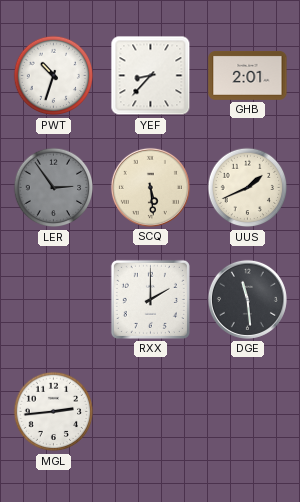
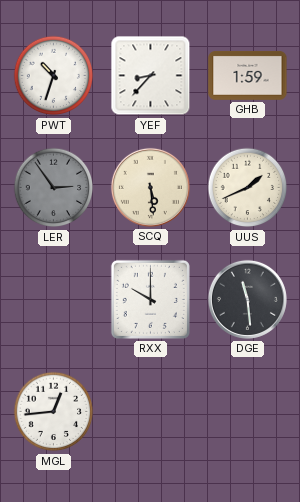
GHB: 2:01 -> 1:59 (248, 76)
RXX: 2:00 -> 10:00 (150, 299)
MGL: 2:44 -> 12:44 (54, 412)
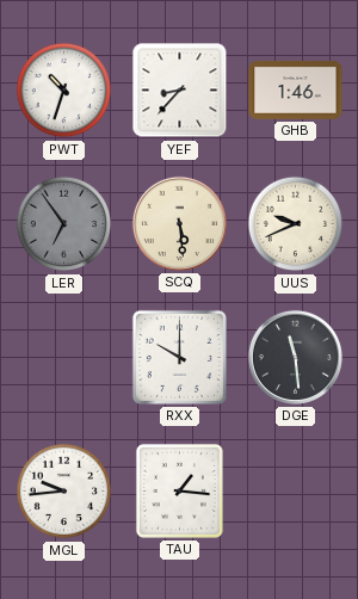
GHB: 1:59 -> 1:46 (296, 91)
LER: 2:54 -> 6:54 (64, 224)
UUS: 1:41 -> 9:41 (296, 224)
MGL: 12:44 -> 9:44 (64, 492)
TAU: none -> 1:16 (179, 490)
